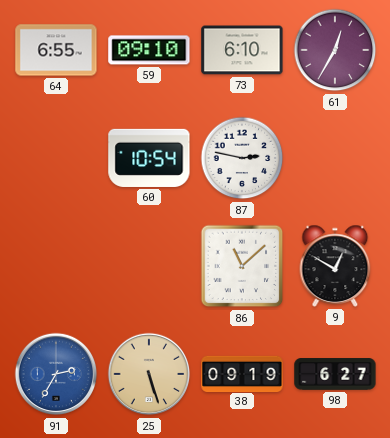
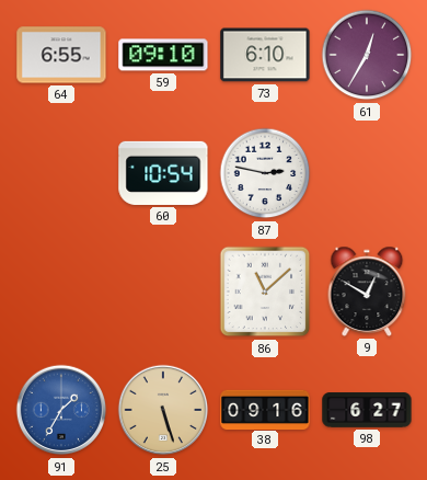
91: 2:35 -> 1:35 (61, 410)
38: 09:19 -> 09:16 (265, 409)
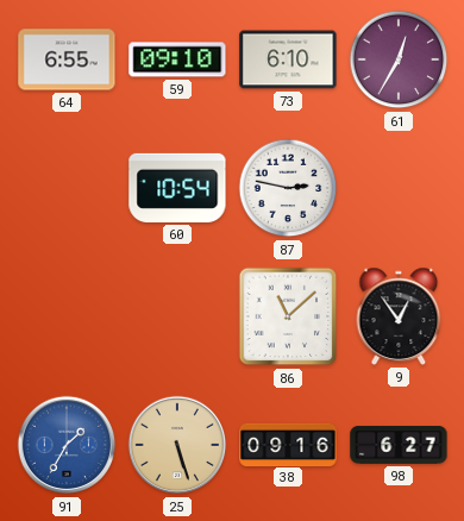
9: 12:50 -> 12:54 (399, 316)
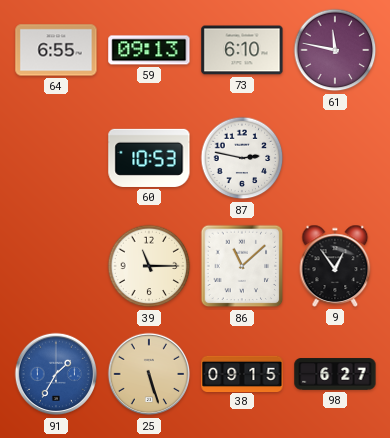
59: 09:10 -> 09:13 (149, 50)
61: 12:35 -> 11:47 (335, 50)
60: 10:54 -> 10:53 (149, 158)
39: none -> 11:15 (149, 266)
38: 09:16 -> 09:15 (242, 373)
